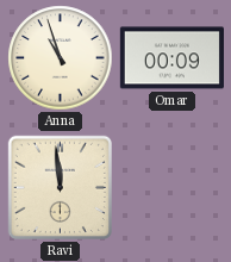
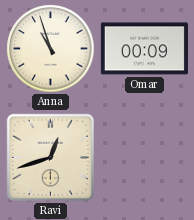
Ravi: 11:59 -> 12:42 (50, 157)
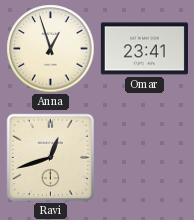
Anna: 10:57 -> 12:57 (51, 49)
Omar: 00:09 -> 23:41 (144, 49)
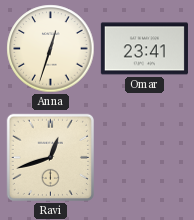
Anna: 12:57 -> 12:33 (51, 49)
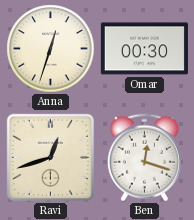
Omar: 23:41 -> 00:30 (144, 49)
Ben: none -> 12:18 (144, 158)
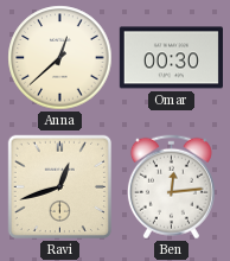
Anna: 12:33 -> 12:38 (60, 58)
Ben: 12:18 -> 12:14 (171, 187)
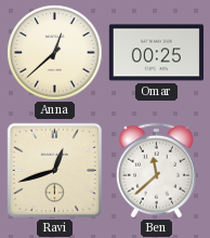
Omar: 00:30 -> 00:25 (156, 53)
Ben: 12:14 -> 11:38 (156, 171)
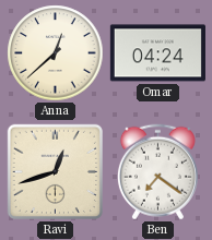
Omar: 00:25 -> 04:24 (157, 53)
Ben: 11:38 -> 7:21 (157, 172)
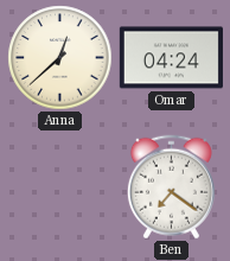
Ravi: 12:42 -> none (55, 171)
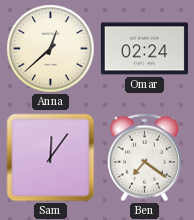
Omar: 04:24 -> 02:24 (144, 49)
Sam: none -> 12:06 (51, 158)
